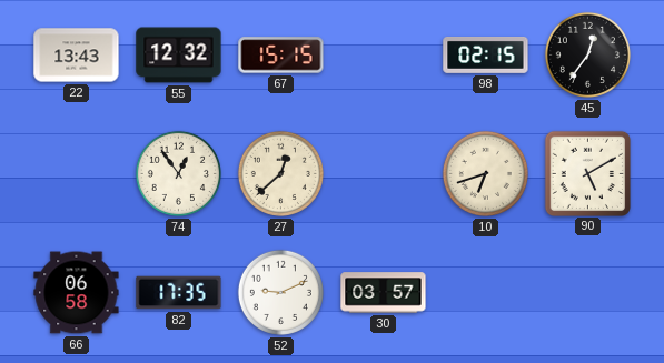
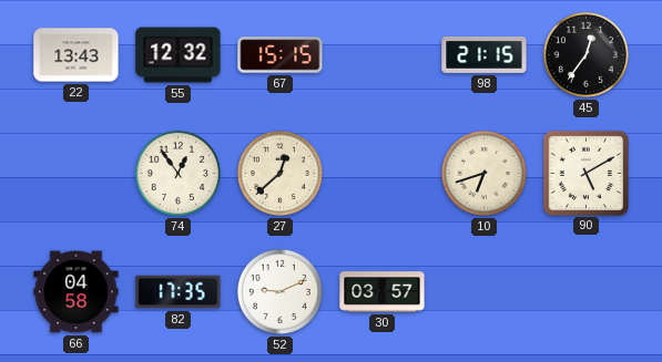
98: 02:15 -> 21:15 (485, 55)
66: 06:58 -> 04:58 (77, 292)
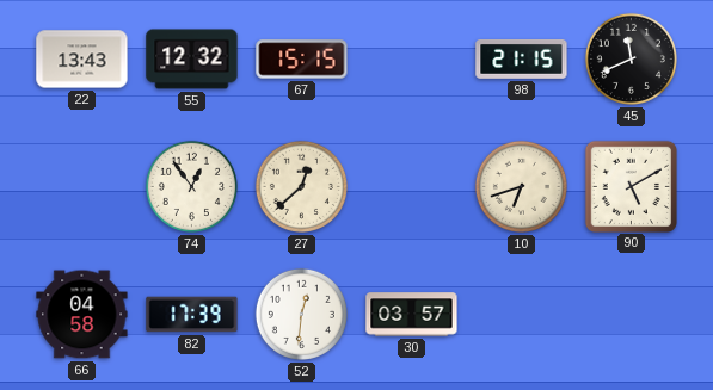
45: 12:36 -> 11:41 (631, 58)
82: 17:35 -> 17:39 (192, 315)
52: 9:11 -> 12:31 (301, 314)
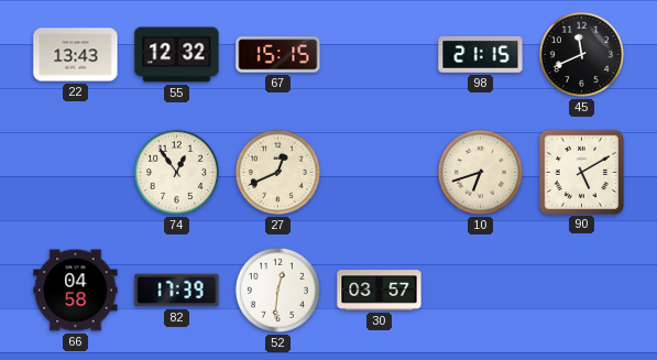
27: 12:38 -> 12:41 (277, 172)
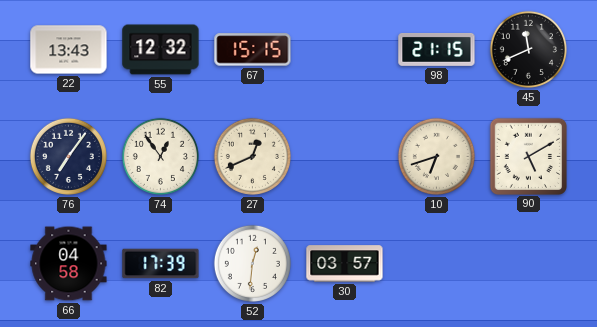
76: none -> 7:06 (68, 156)
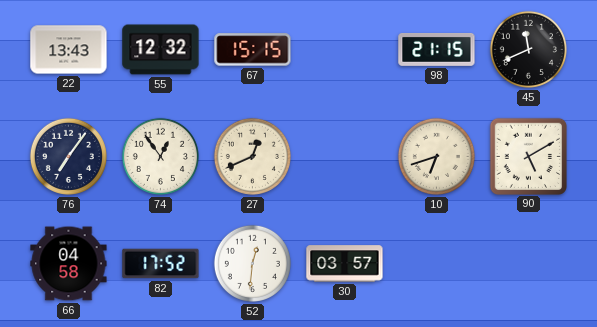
82: 17:39 -> 17:52 (161, 264)
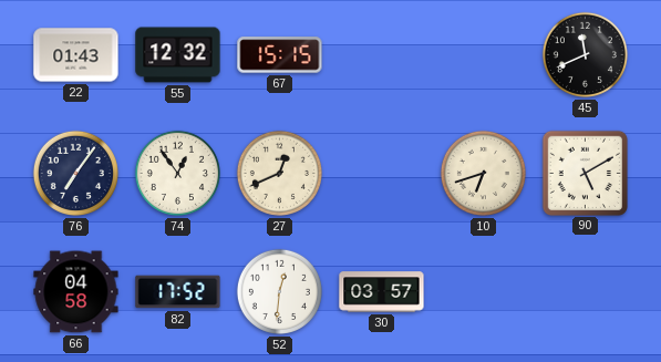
22: 13:43 -> 01:43 (76, 55)
98: 21:15 -> none (437, 50)
